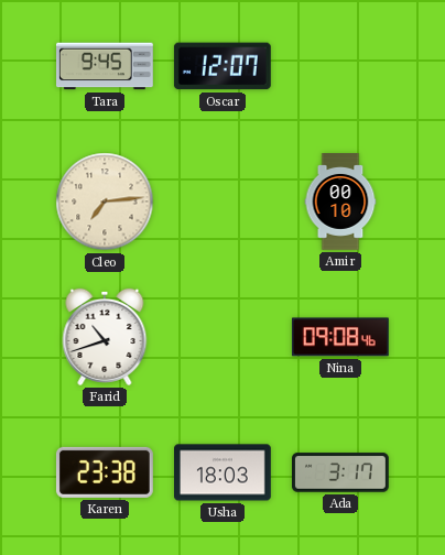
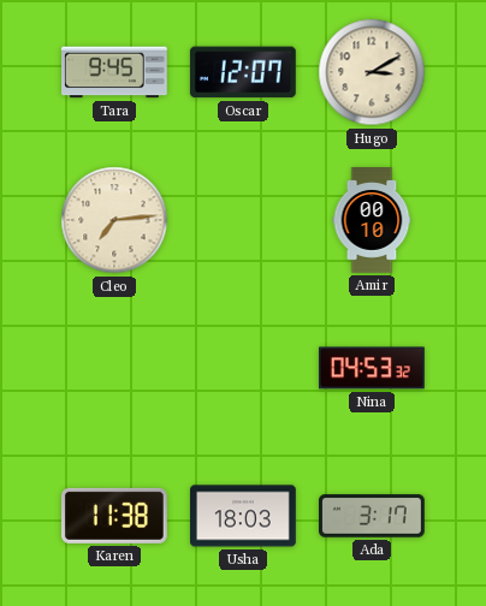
Hugo: none -> 3:10 (372, 72)
Farid: 10:42 -> none (105, 337)
Nina: 09:08 -> 04:53 (372, 368)
Karen: 23:38 -> 11:38 (114, 516)
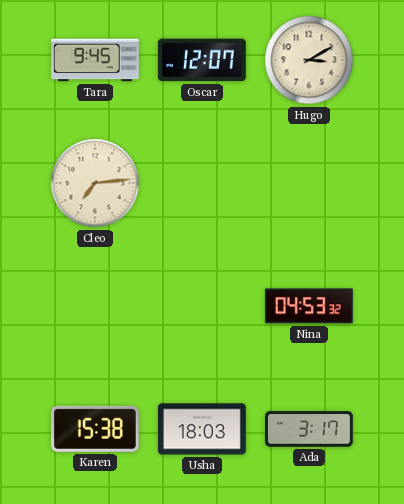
Amir: 00:10 -> none (372, 221)
Karen: 11:38 -> 15:38 (95, 429)
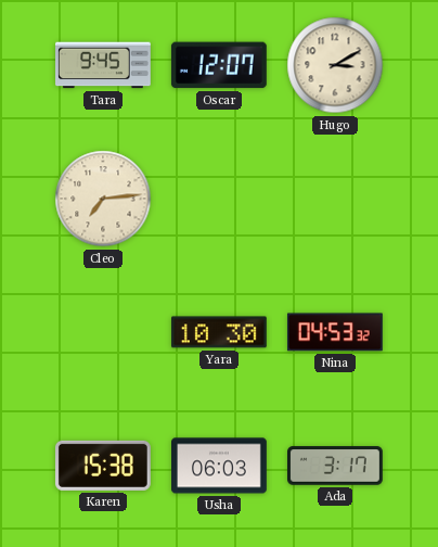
Yara: none -> 10:30 (219, 332)
Usha: 18:03 -> 06:03 (220, 466)
